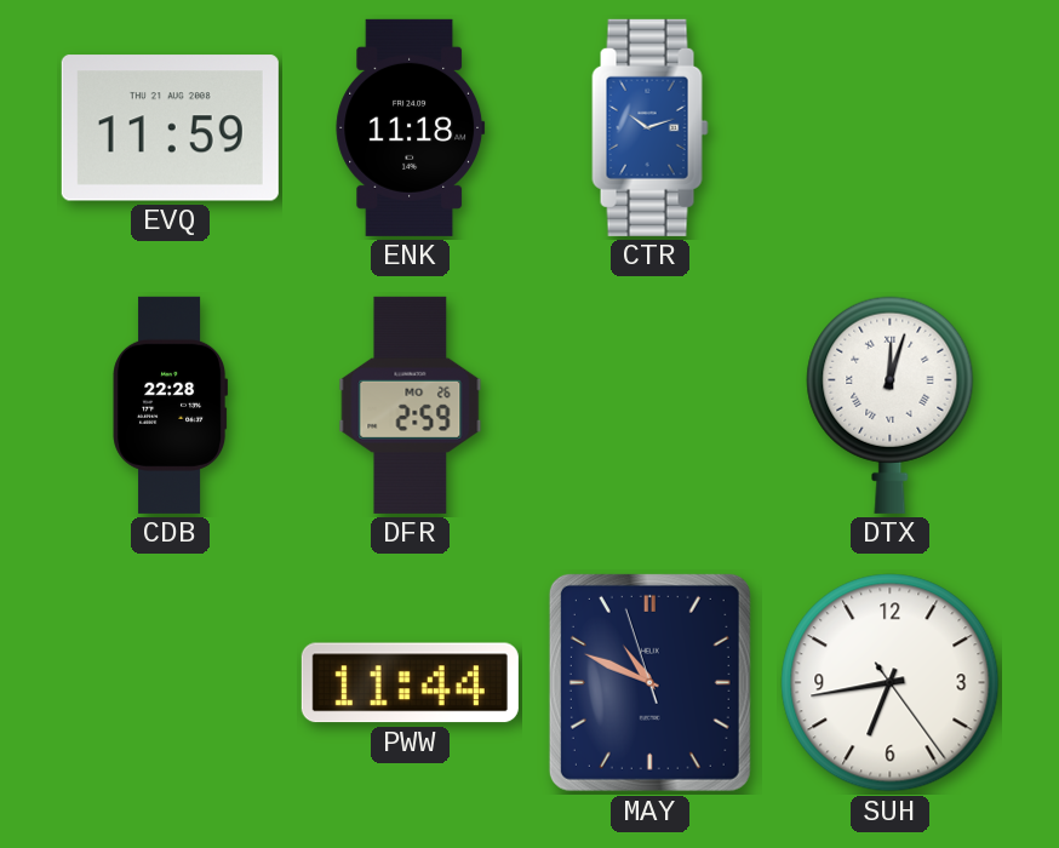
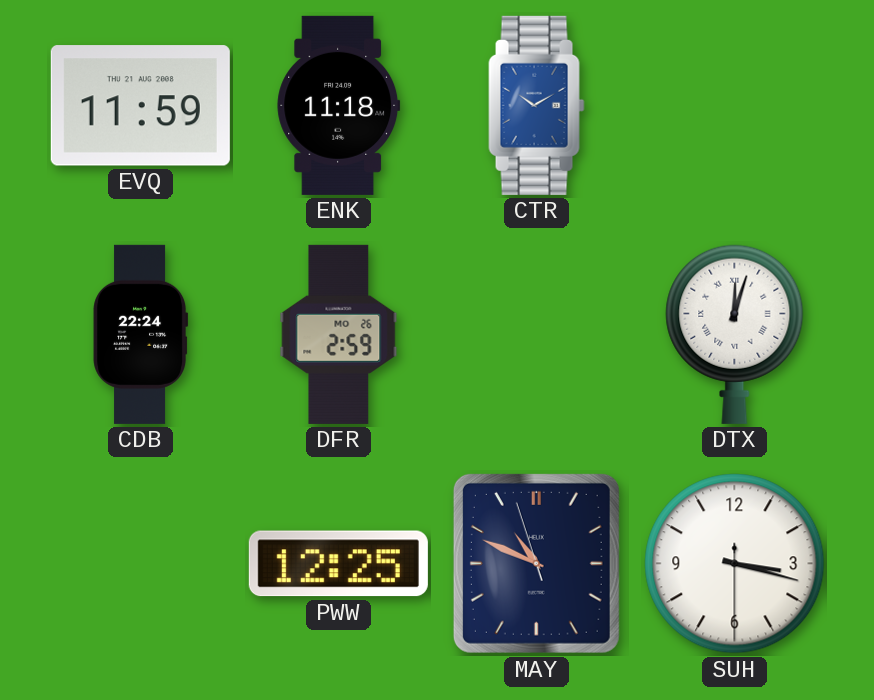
CTR: 10:12 -> 10:10 (537, 105)
CDB: 22:28 -> 22:24 (141, 334)
PWW: 11:44 -> 12:25 (338, 564)
SUH: 6:43 -> 3:17 (735, 564)
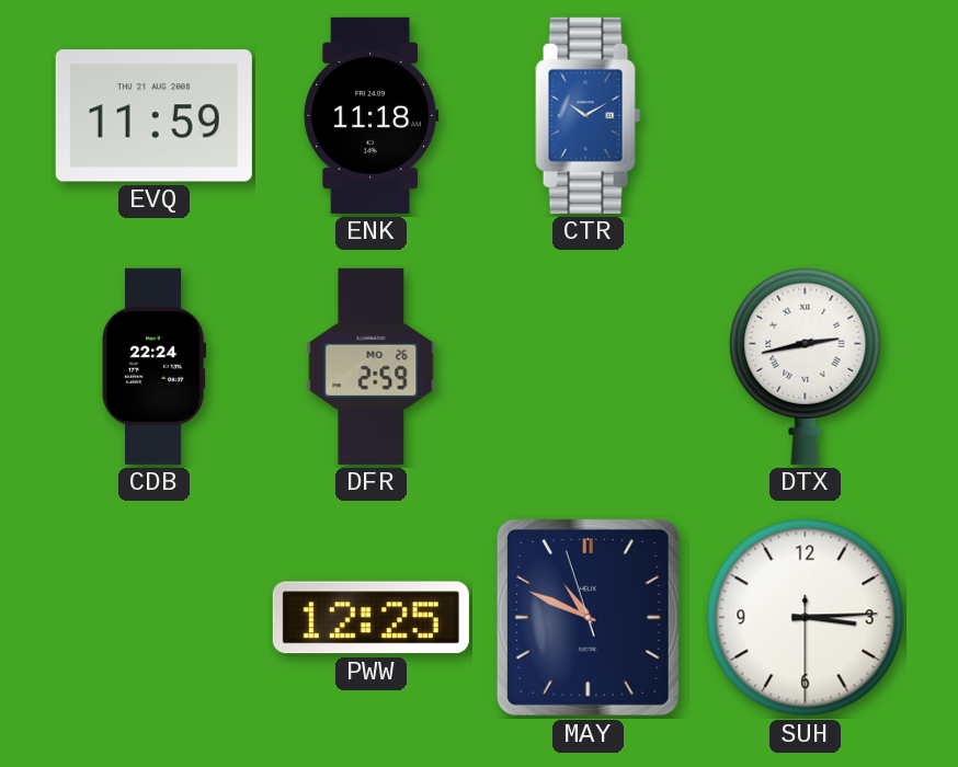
DTX: 12:03 -> 2:43 (806, 366)
SUH: 3:17 -> 3:14 (806, 618)
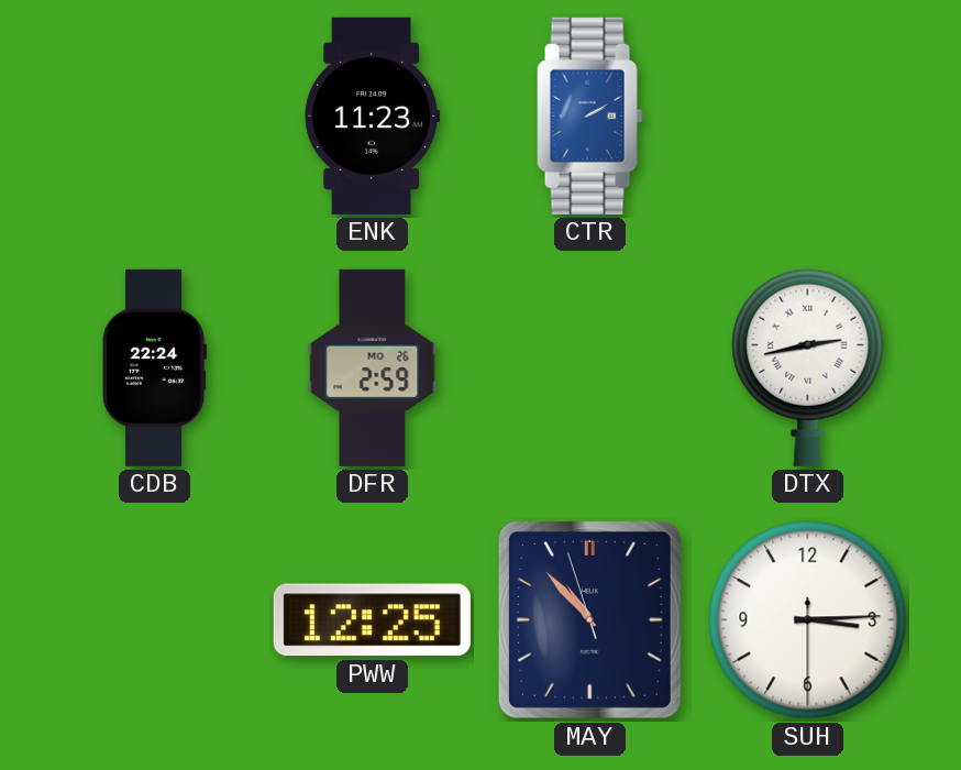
EVQ: 11:59 -> none (153, 116)
ENK: 11:18 -> 11:23 (373, 116)
CTR: 10:10 -> 2:10 (590, 116)
MAY: 10:48 -> 10:52 (589, 619)
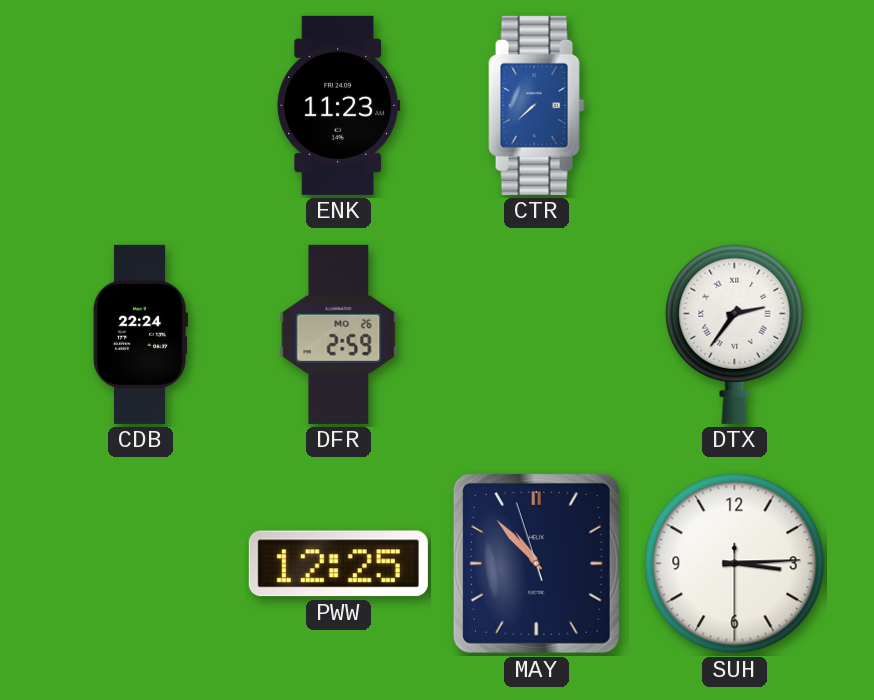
CTR: 2:10 -> 7:38 (537, 105)
DTX: 2:43 -> 2:36 (735, 334)
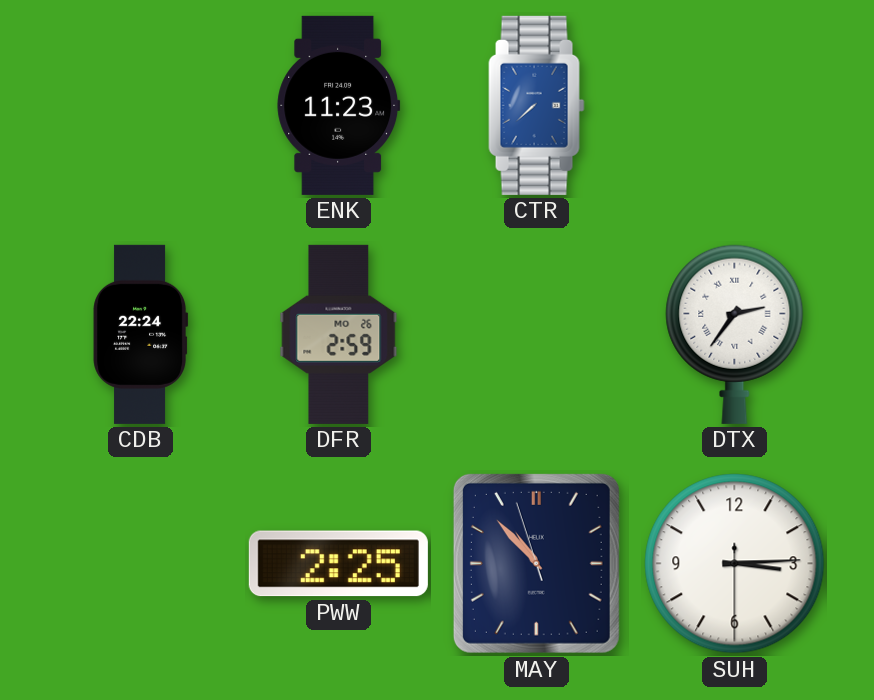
PWW: 12:25 -> 2:25 (338, 564)
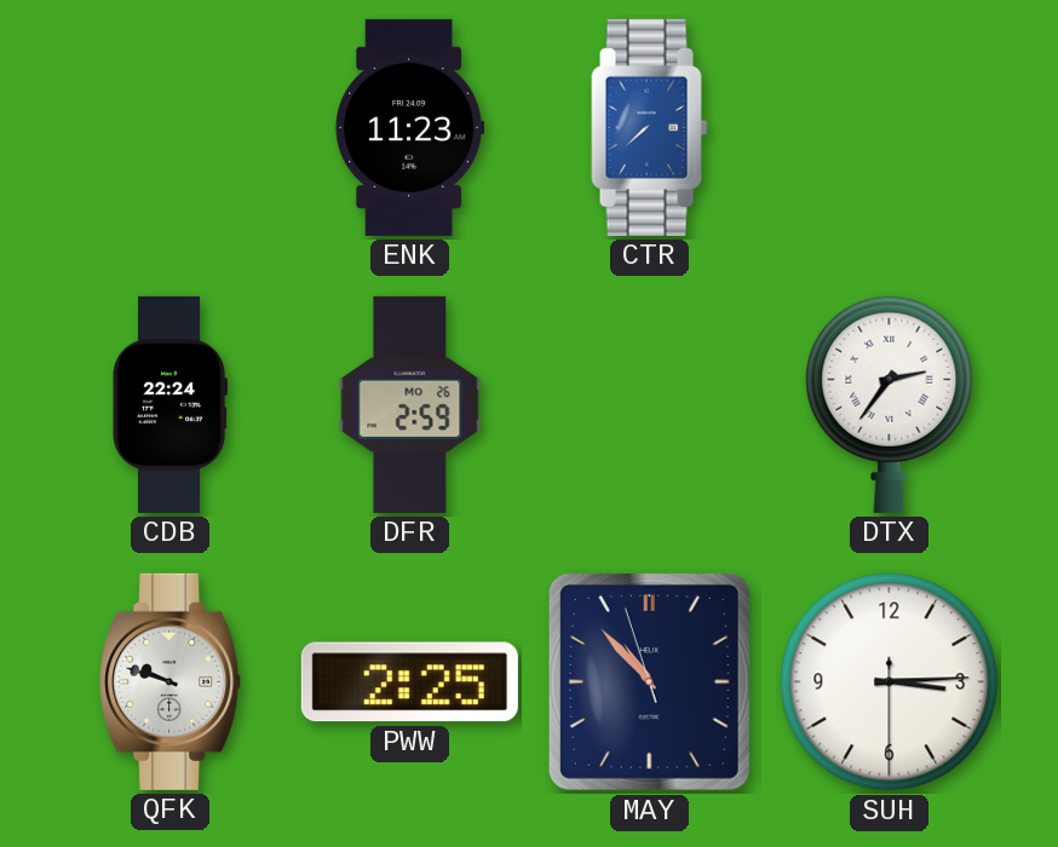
QFK: none -> 9:48 (171, 681)
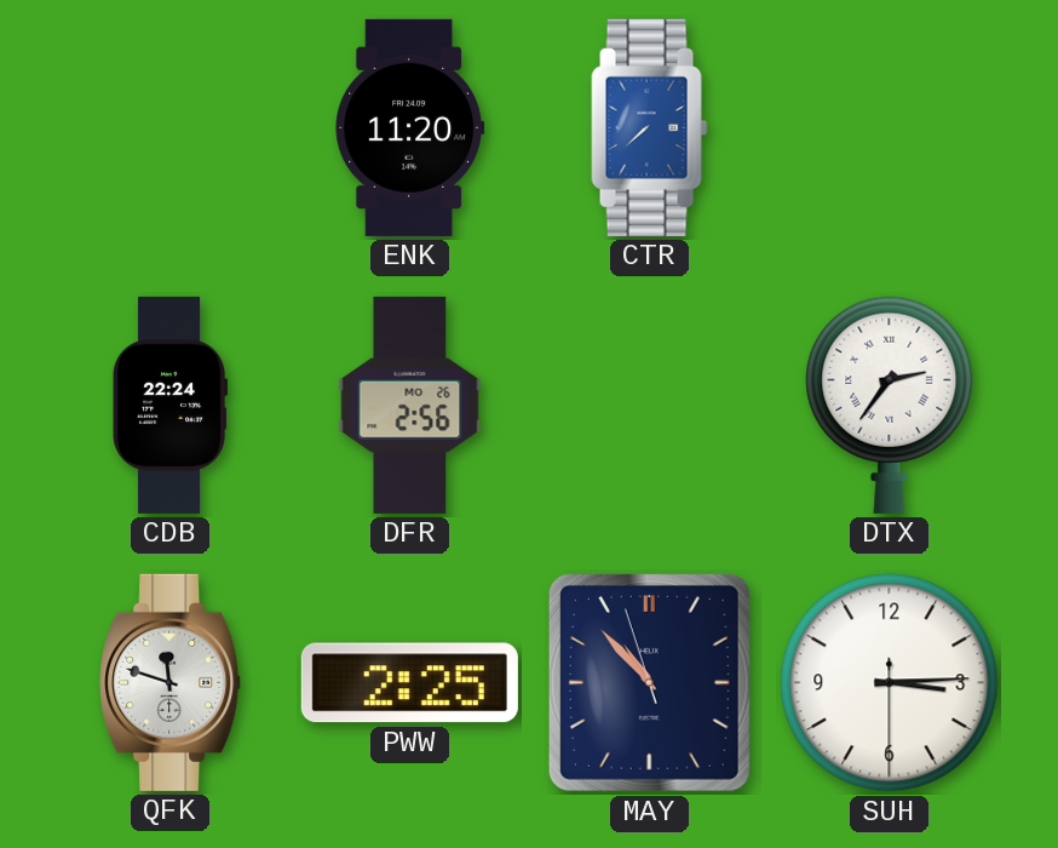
ENK: 11:23 -> 11:20 (410, 127)
DFR: 2:59 -> 2:56 (410, 405)
QFK: 9:48 -> 11:48 (171, 682)
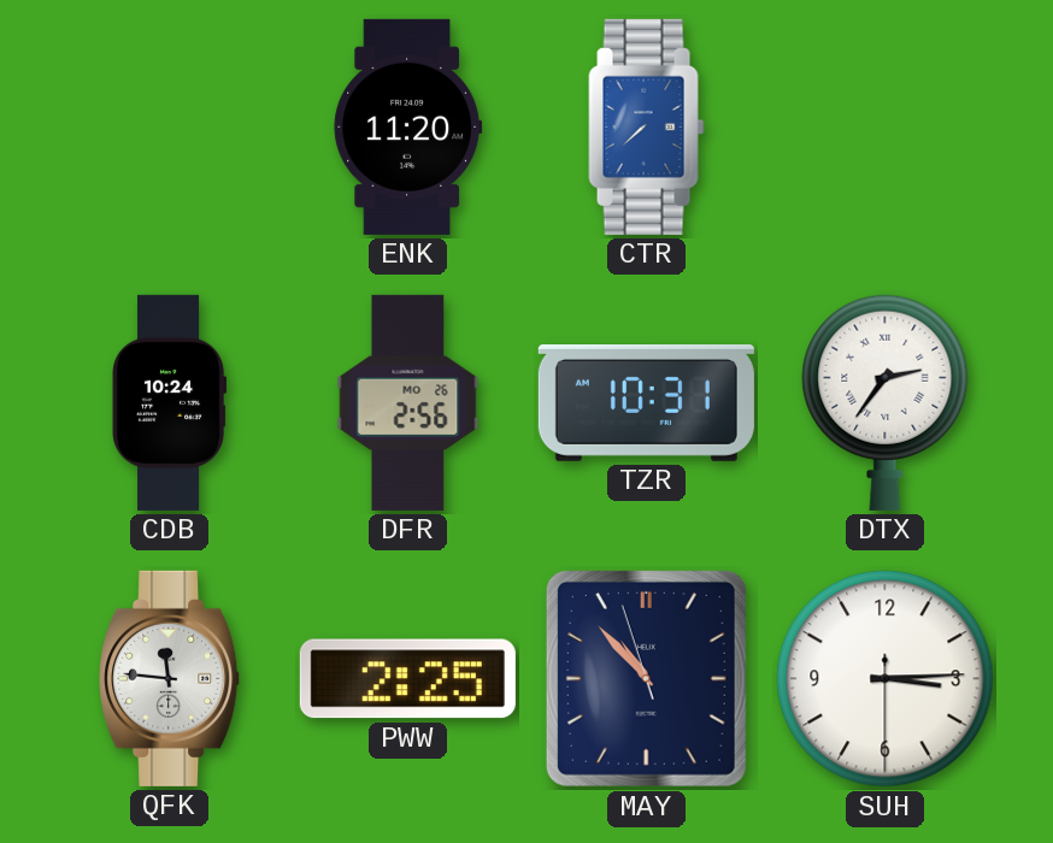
CDB: 22:24 -> 10:24 (170, 402)
TZR: none -> 10:31 (646, 402)
QFK: 11:48 -> 11:46 (170, 678)
